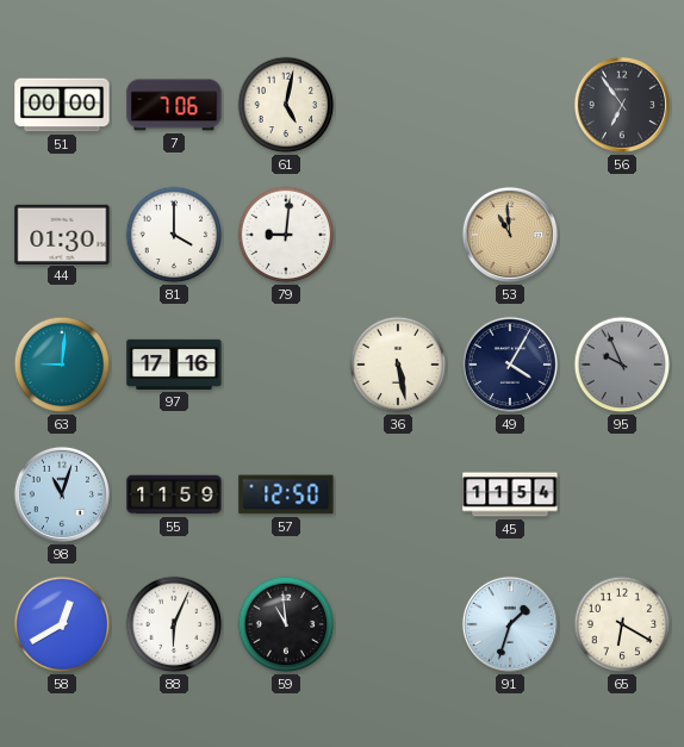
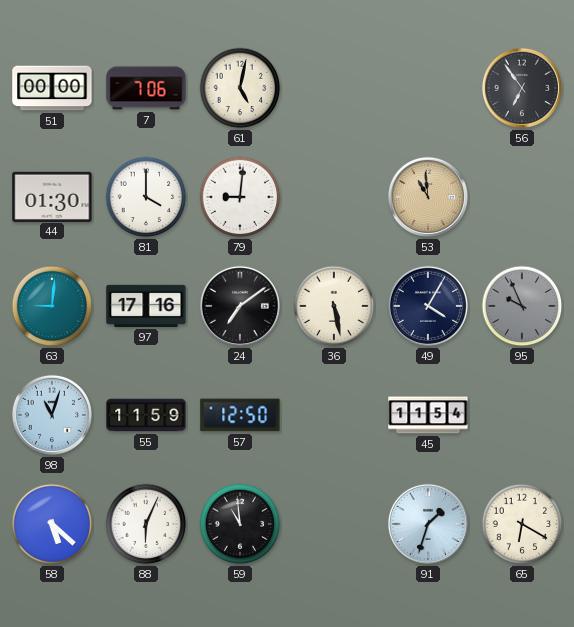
24: none -> 7:09 (240, 306)
58: 12:40 -> 5:22 (52, 524)
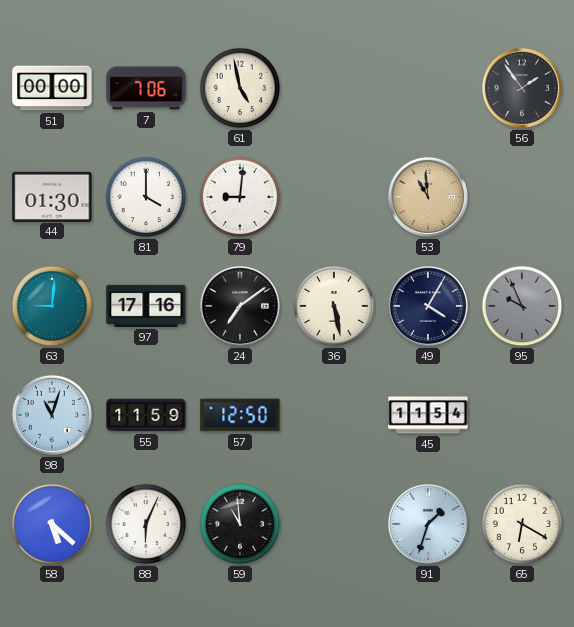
61: 5:02 -> 4:58 (240, 88)
56: 6:54 -> 1:54 (522, 88)
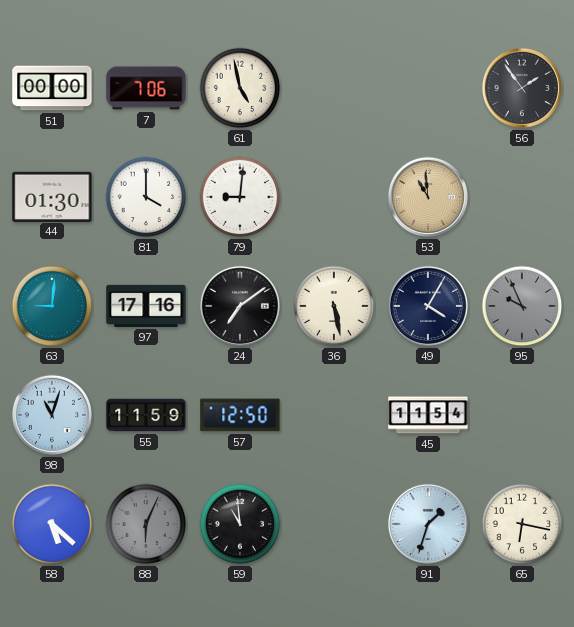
88 dial: white -> grey (146, 524)
65: 6:20 -> 6:17 (522, 524)
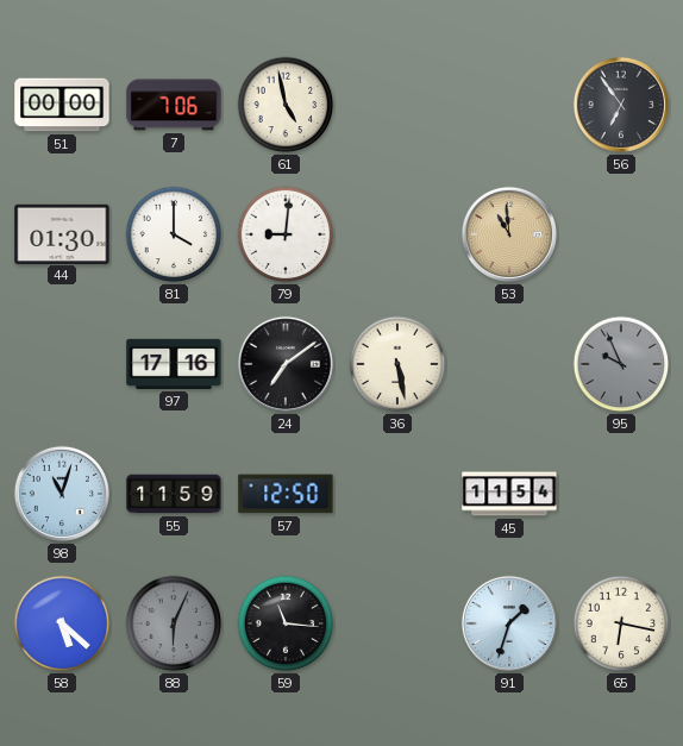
56: 1:54 -> 6:54 (621, 105)
63: 9:01 -> none (52, 306)
49: 4:05 -> none (428, 306)
59: 10:59 -> 11:16 (286, 623)
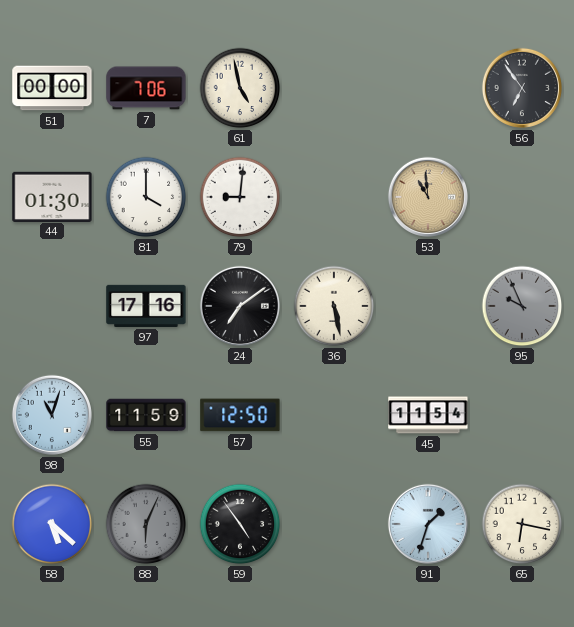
59: 11:16 -> 4:54 (240, 524)
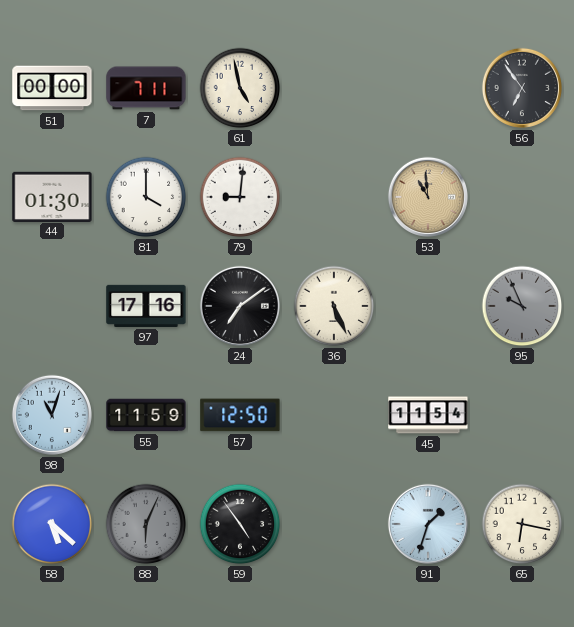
7: 7:06 -> 7:11 (146, 88)
36: 5:28 -> 5:26 (334, 306)
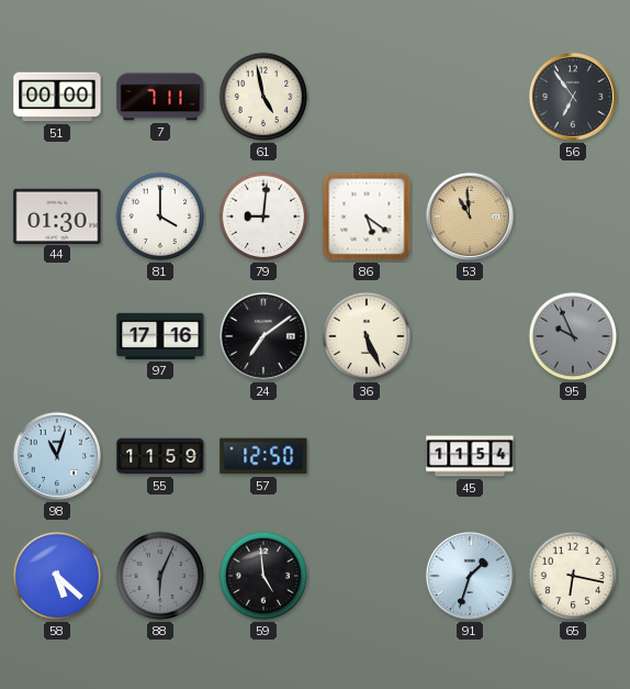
86: none -> 5:21 (367, 216)
59: 4:54 -> 4:59 (263, 576)
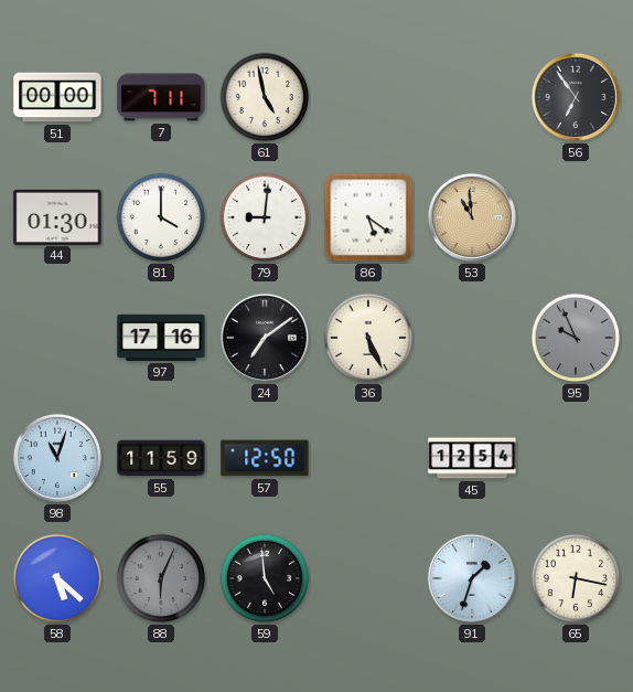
45: 11:54 -> 12:54 (472, 458)
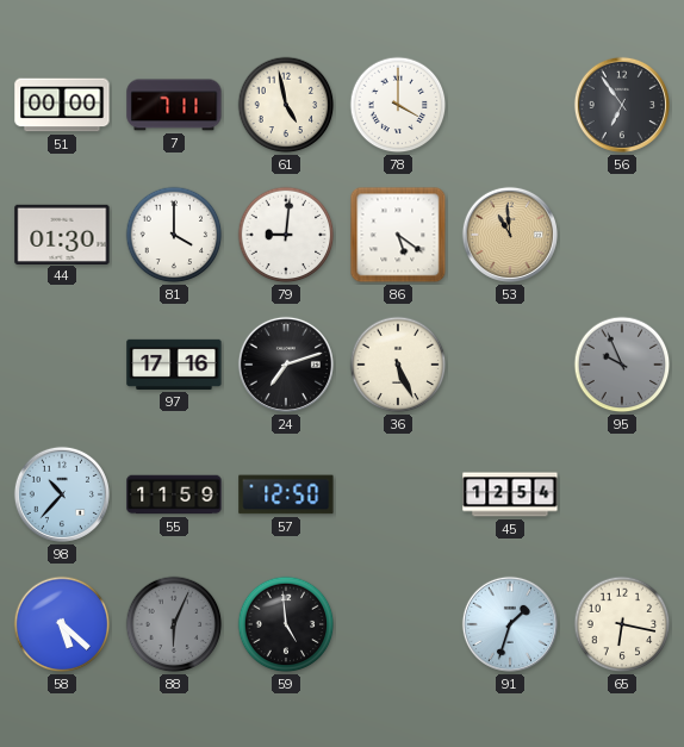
78: none -> 4:00 (398, 105)
24: 7:09 -> 7:12 (286, 365)
98: 11:03 -> 10:37 (62, 494)
